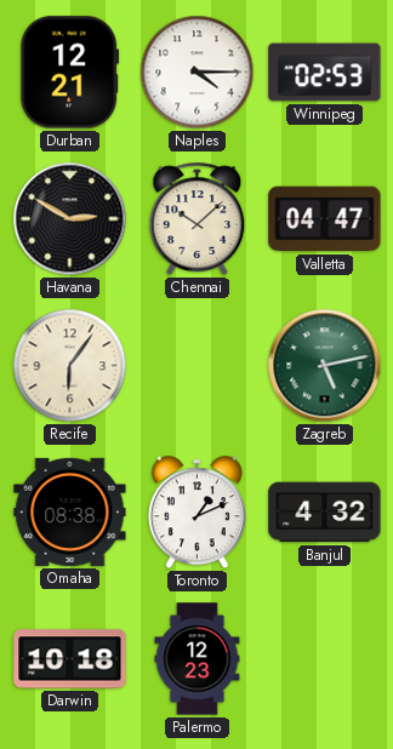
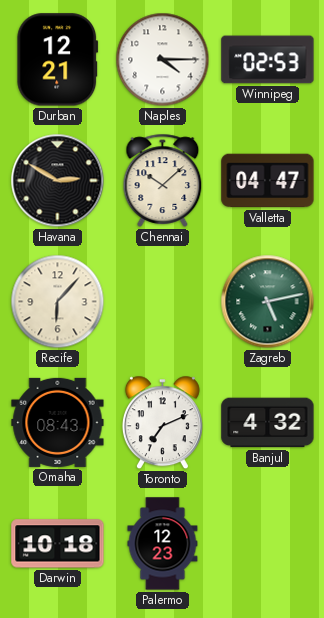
Recife: 6:06 -> 6:07 (58, 302)
Omaha: 08:38 -> 08:43 (58, 422)
Toronto: 1:11 -> 7:11 (162, 423)
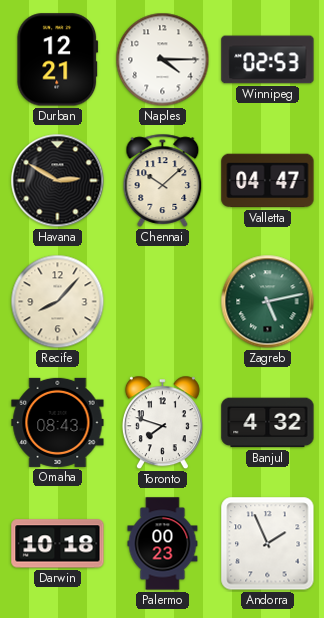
Recife: 6:07 -> 8:07 (58, 302)
Toronto: 7:11 -> 7:48 (162, 423)
Palermo: 12:23 -> 00:23 (163, 544)
Andorra: none -> 1:56 (268, 544)
